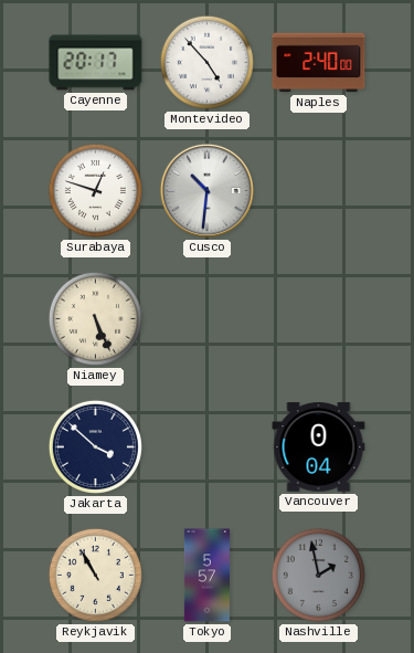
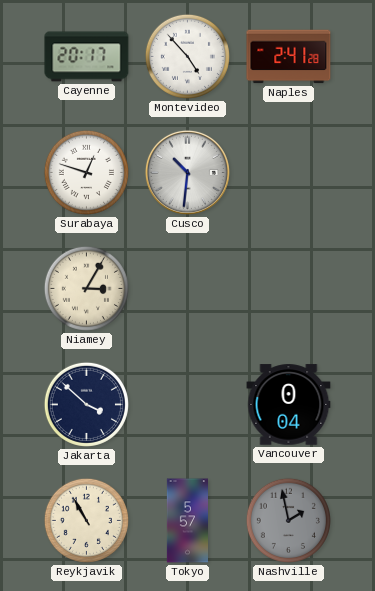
Naples: 2:40 -> 2:41 (289, 57)
Niamey: 5:26 -> 3:05 (86, 288)
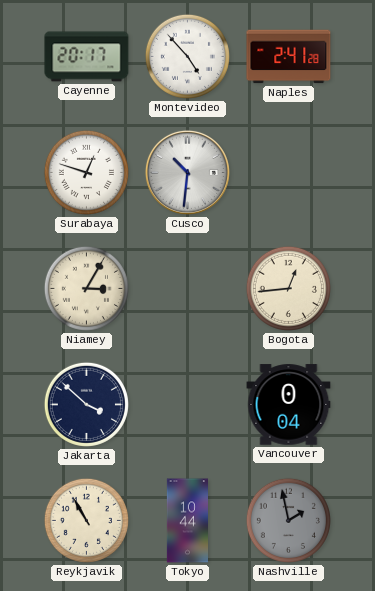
Bogota: none -> 12:44 (288, 288)
Tokyo: 5:57 -> 10:44 (187, 521)
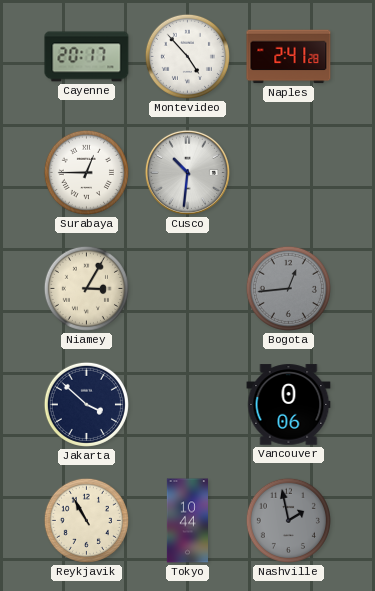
Surabaya: 12:48 -> 12:45 (86, 172)
Bogota dial: cream -> grey (288, 288)
Vancouver: 0:04 -> 0:06 (289, 405)
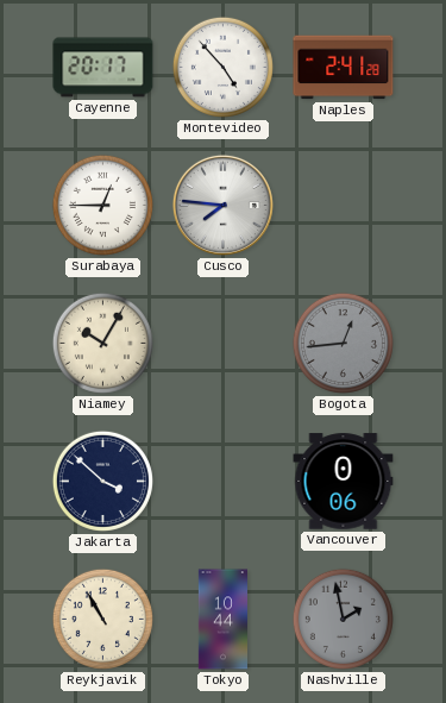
Cusco: 10:31 -> 7:46 (222, 205)
Niamey: 3:05 -> 10:05 (102, 343)
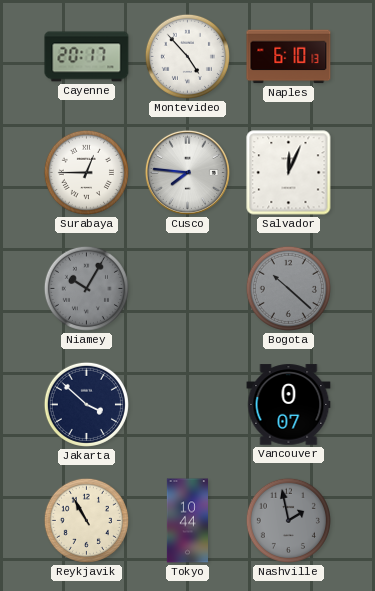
Naples: 2:41 -> 6:10 (289, 57)
Salvador: none -> 12:04 (289, 173)
Niamey dial: cream -> grey (86, 288)
Bogota: 12:44 -> 10:22 (288, 288)
Vancouver: 0:06 -> 0:07 (289, 405)
